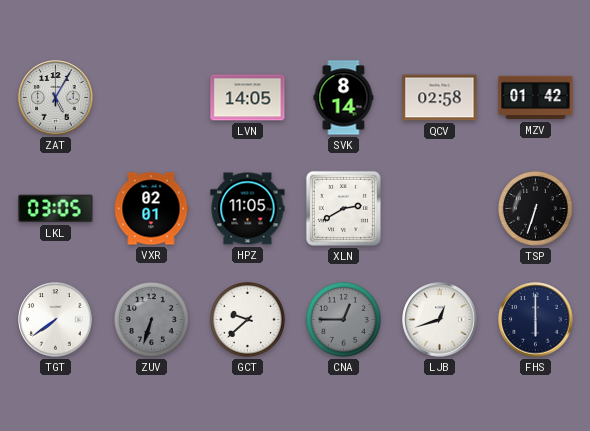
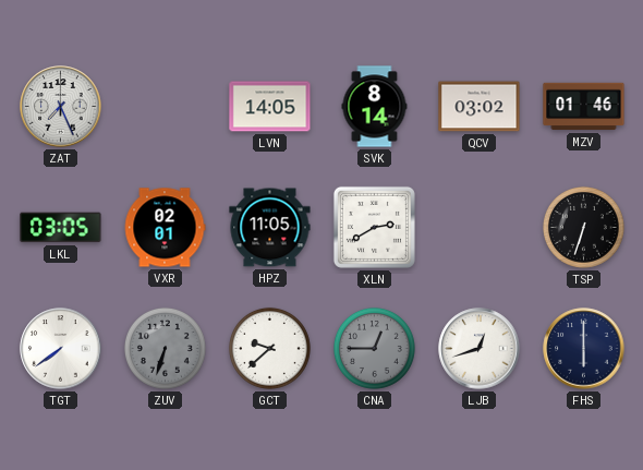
ZAT: 5:05 -> 7:26 (61, 107)
QCV: 02:58 -> 03:02 (480, 107)
MZV: 01:42 -> 01:46 (584, 107)
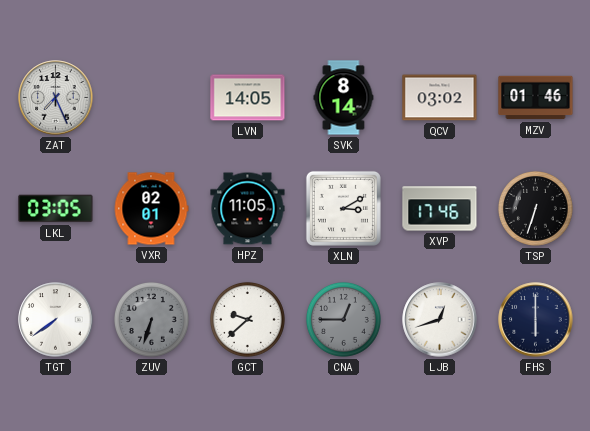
XLN: 2:40 -> 3:10 (343, 208)
XVP: none -> 17:46 (440, 209)
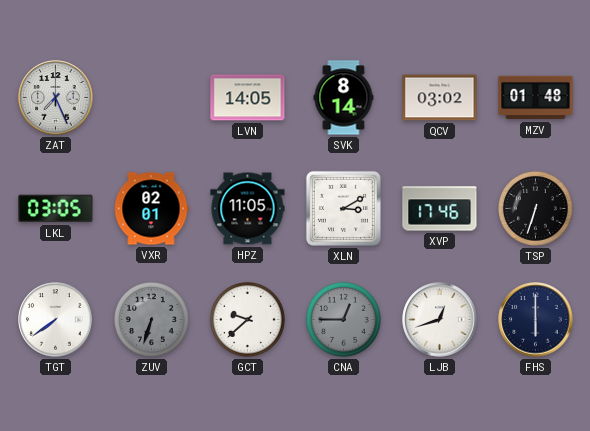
MZV: 01:46 -> 01:48 (536, 98)
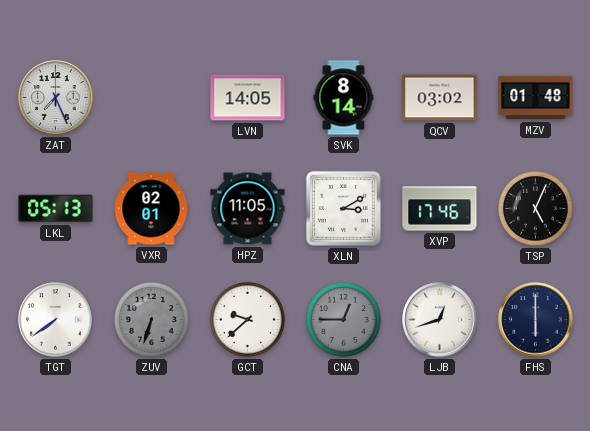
LKL: 03:05 -> 05:13 (56, 209)
TSP: 6:33 -> 5:04 (535, 208)
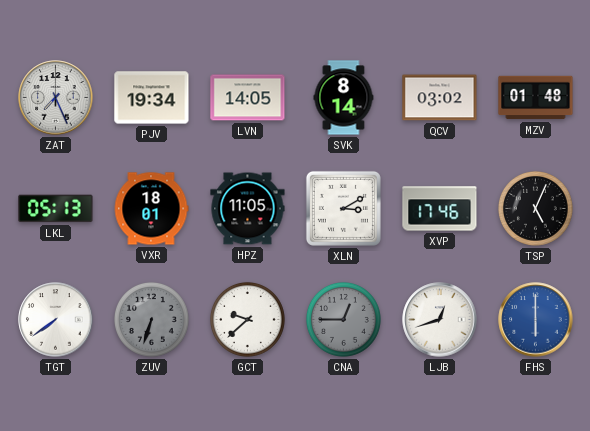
PJV: none -> 19:34 (152, 98)
VXR: 02:01 -> 18:01 (151, 209)
FHS dial: navy -> blue (536, 320)
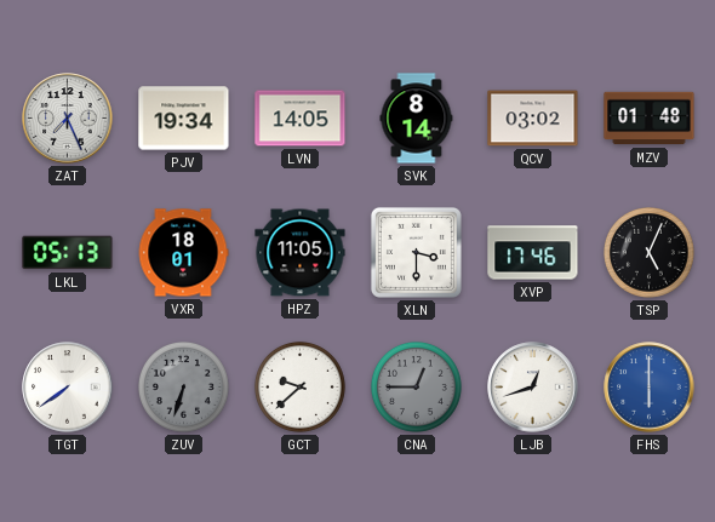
XLN: 3:10 -> 3:30 (416, 252)
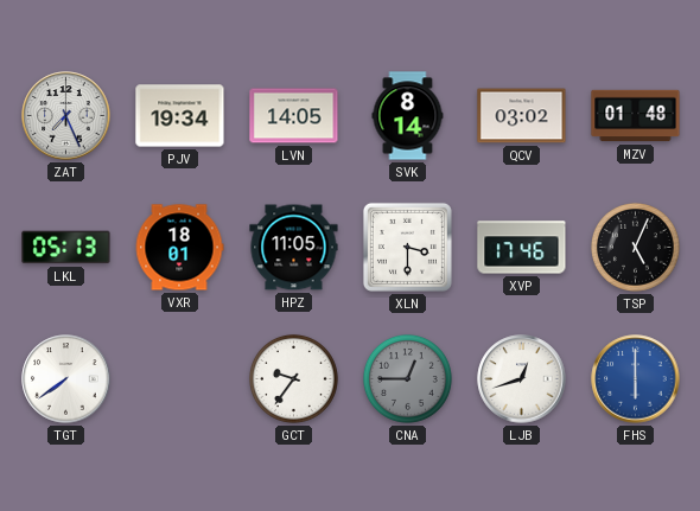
ZUV: 6:33 -> none (183, 386)
GCT: 9:38 -> 9:36 (293, 378)
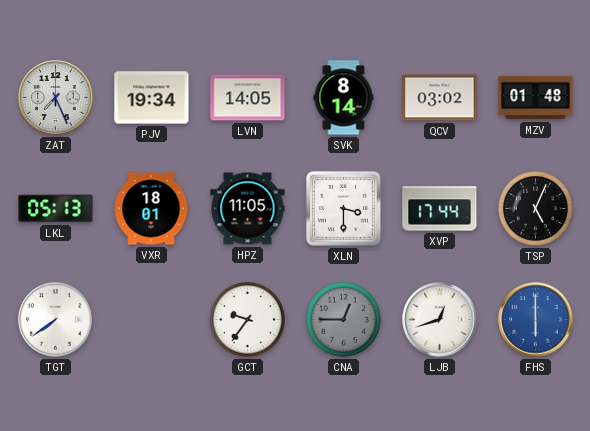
XVP: 17:46 -> 17:44 (440, 209)
